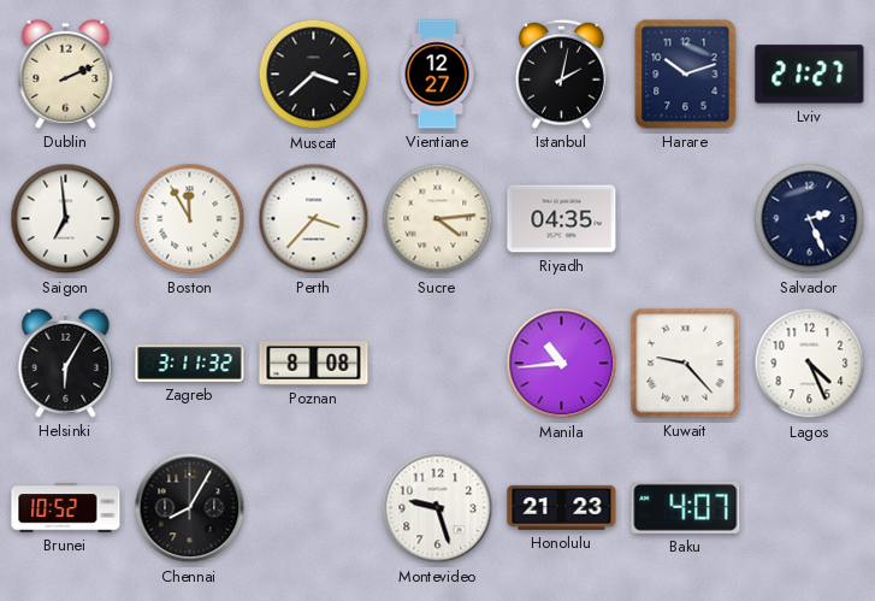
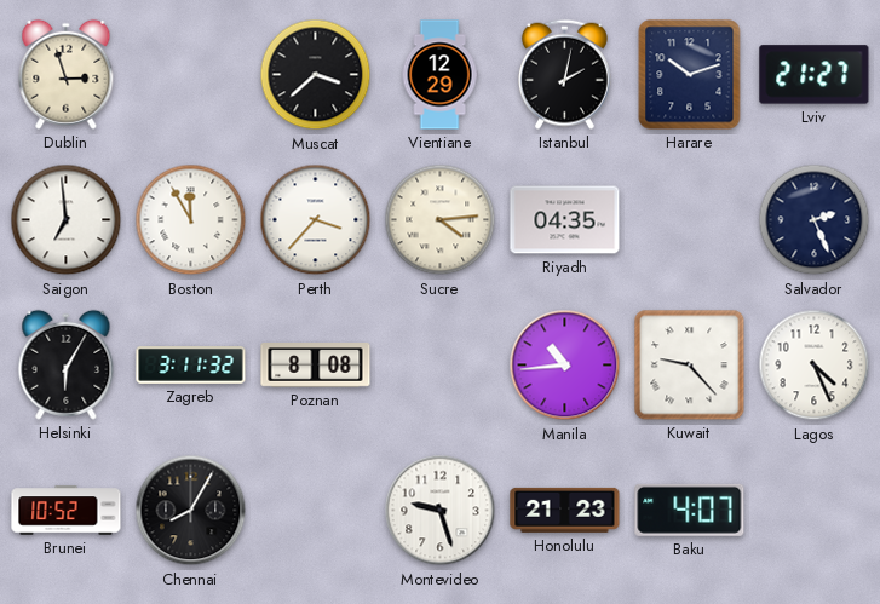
Dublin: 2:11 -> 2:57 (67, 74)
Vientiane: 12:27 -> 12:29 (439, 75)
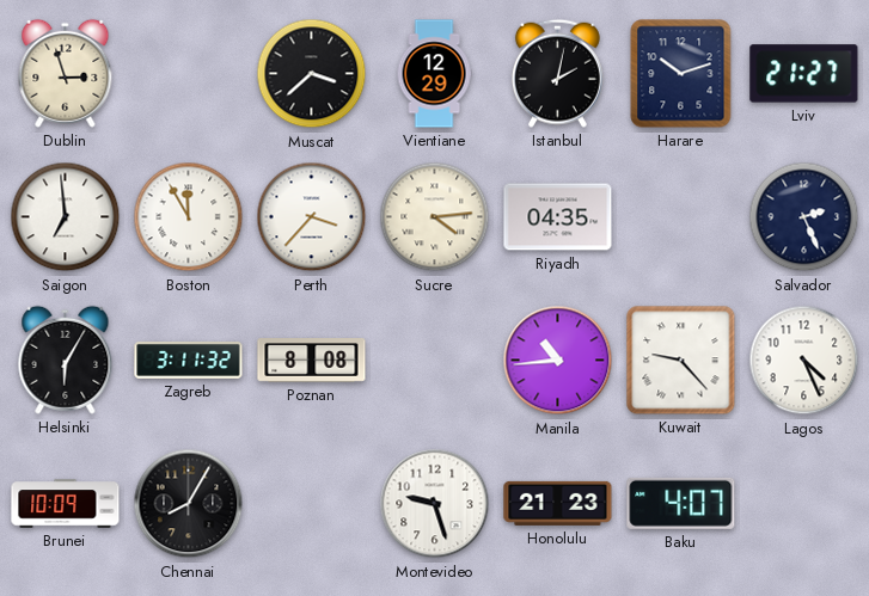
Brunei: 10:52 -> 10:09 (66, 504)
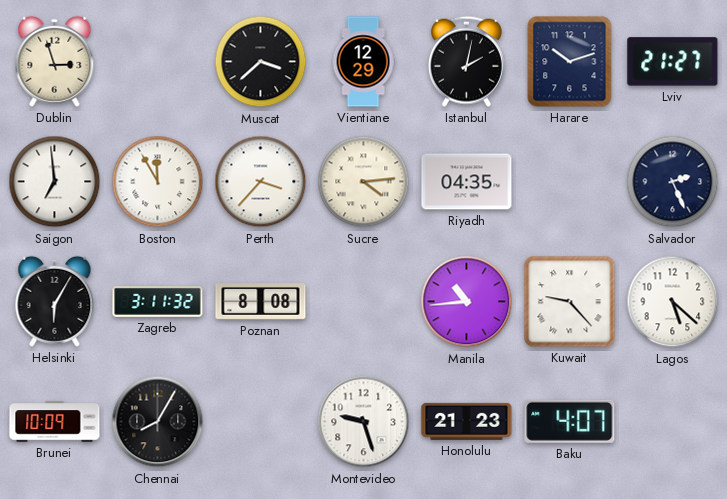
Lagos: 4:26 -> 5:22 (673, 302)
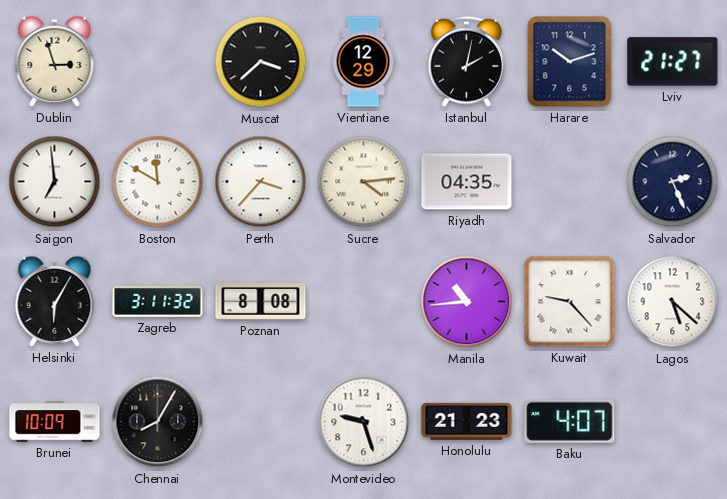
Boston: 11:55 -> 11:50 (158, 182)
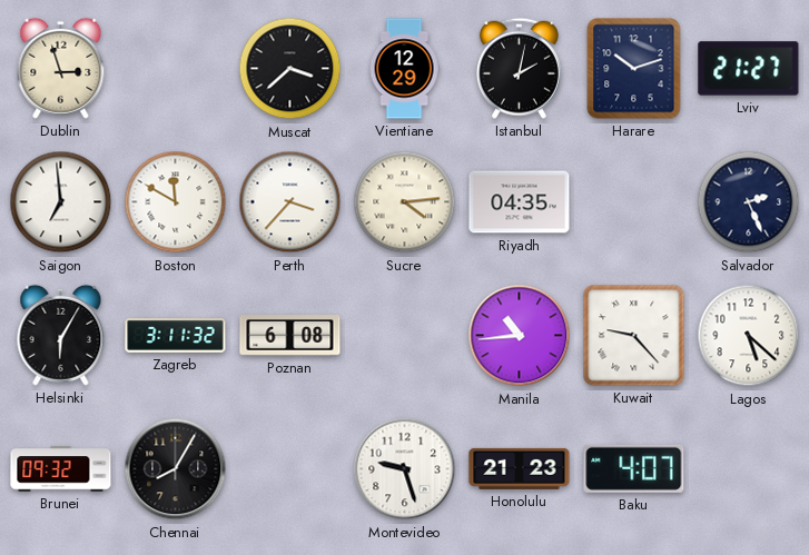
Poznan: 8:08 -> 6:08 (290, 336)
Brunei: 10:09 -> 09:32 (61, 469)
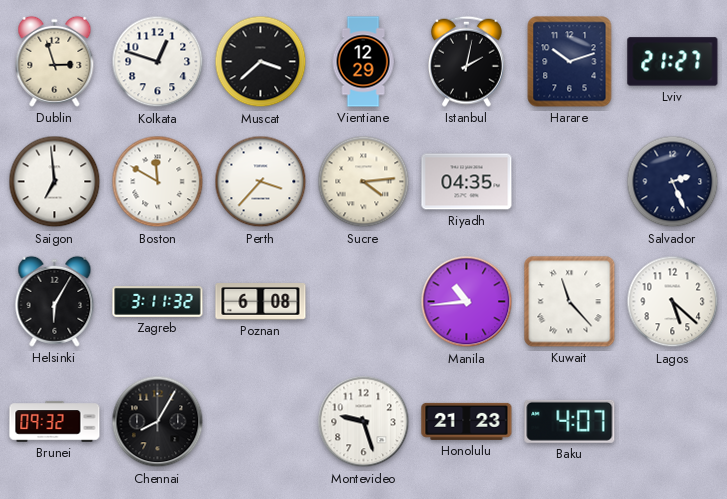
Kolkata: none -> 12:48 (158, 62)
Kuwait: 9:23 -> 11:23 (570, 302)
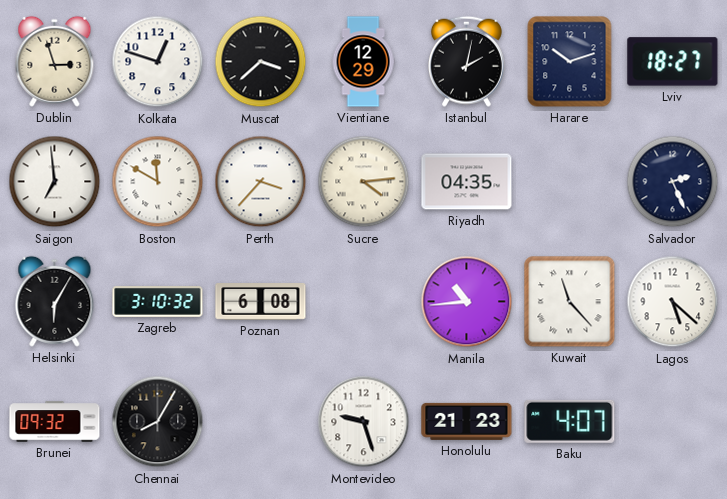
Lviv: 21:27 -> 18:27 (673, 62)
Zagreb: 3:11 -> 3:10 (158, 302)
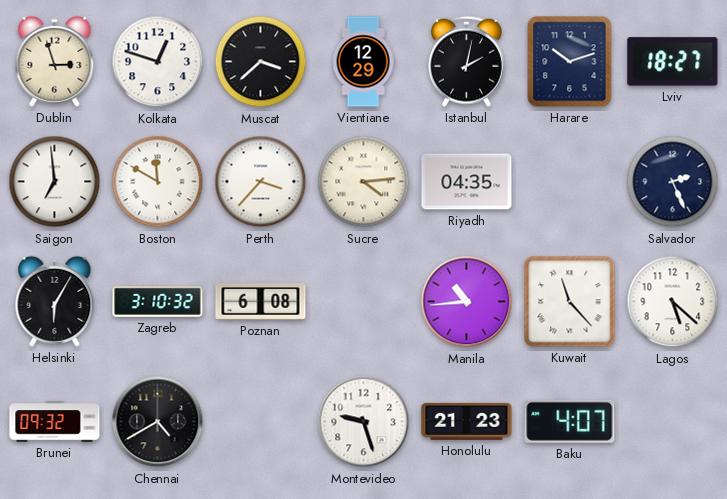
Chennai: 8:05 -> 4:40 (158, 422)
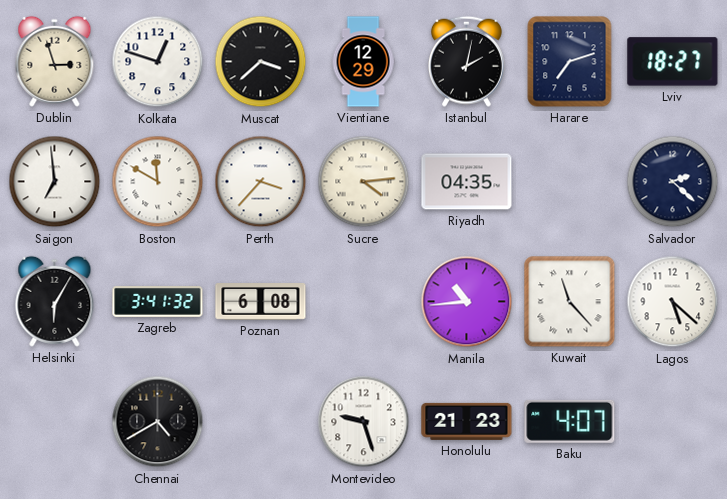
Harare: 10:12 -> 7:12 (570, 62)
Salvador: 2:26 -> 2:22 (673, 182)
Zagreb: 3:10 -> 3:41 (158, 302)
Brunei: 09:32 -> none (55, 422)
